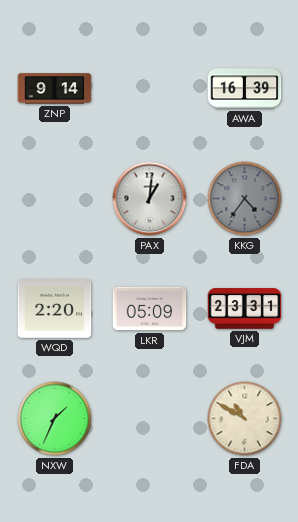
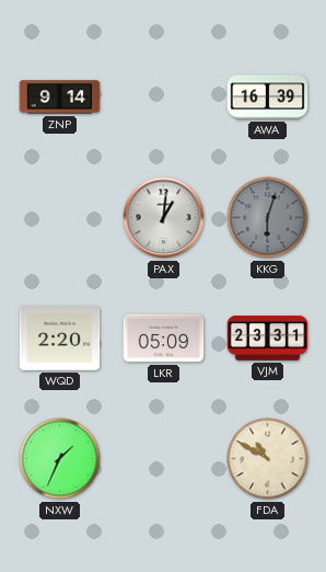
KKG: 4:36 -> 6:03 (268, 218)
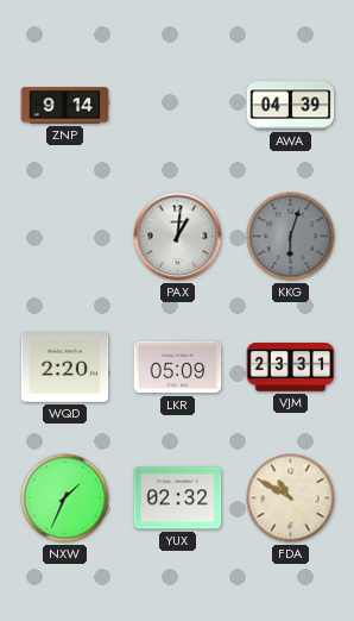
AWA: 16:39 -> 04:39 (291, 106)
YUX: none -> 02:32 (178, 498)
